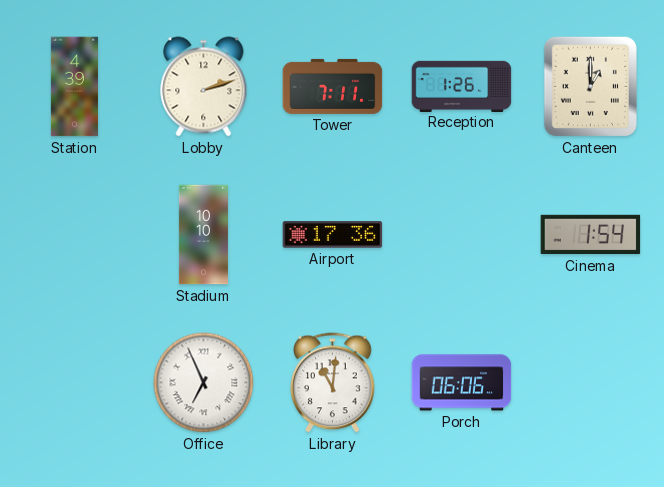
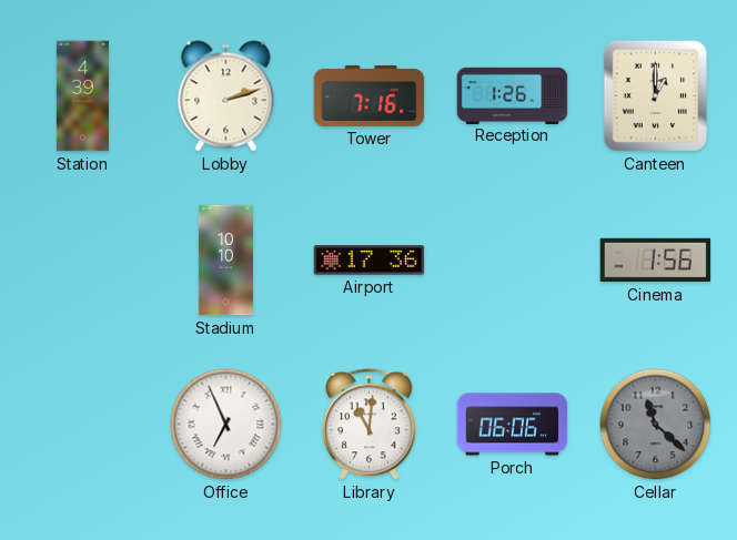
Tower: 7:11 -> 7:16 (370, 95)
Cinema: 1:54 -> 1:56 (656, 261)
Cellar: none -> 11:22 (656, 425)
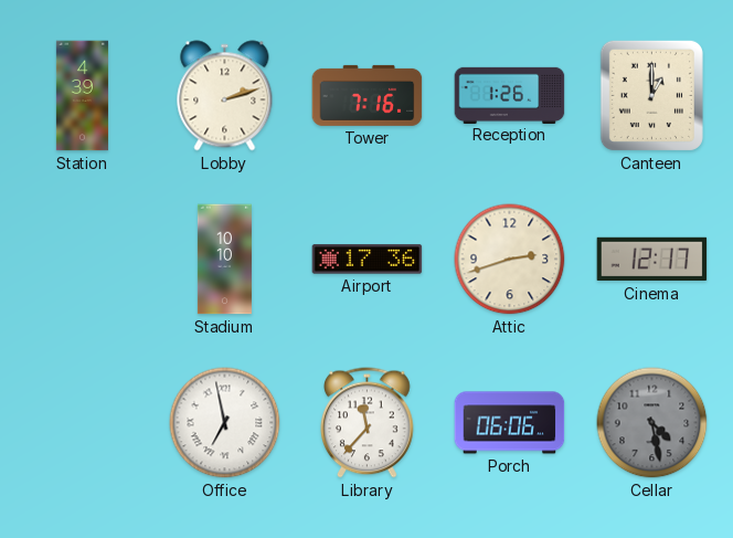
Attic: none -> 2:42 (510, 260)
Cinema: 1:56 -> 12:17 (652, 260)
Office: 6:56 -> 6:58 (225, 423)
Library: 11:01 -> 11:37 (368, 423)
Cellar: 11:22 -> 4:28 (652, 423)
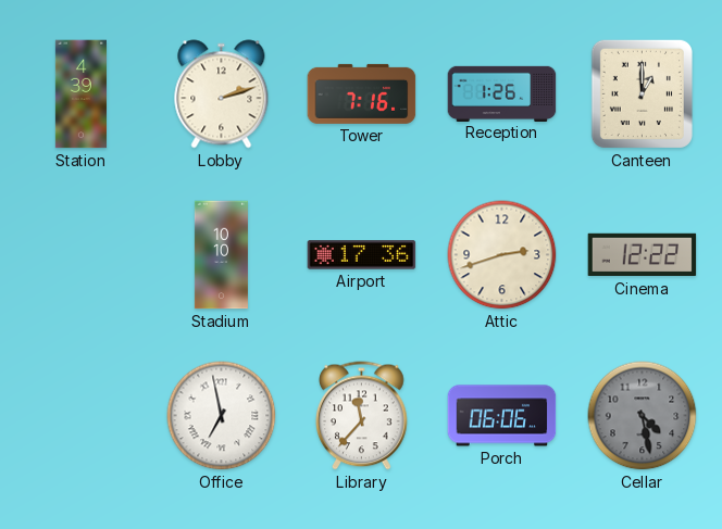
Cinema: 12:17 -> 12:22 (643, 255)
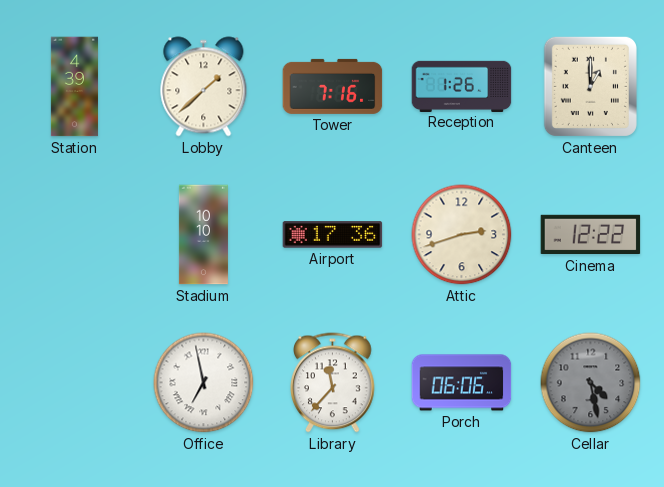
Lobby: 2:12 -> 1:38 (204, 87)
